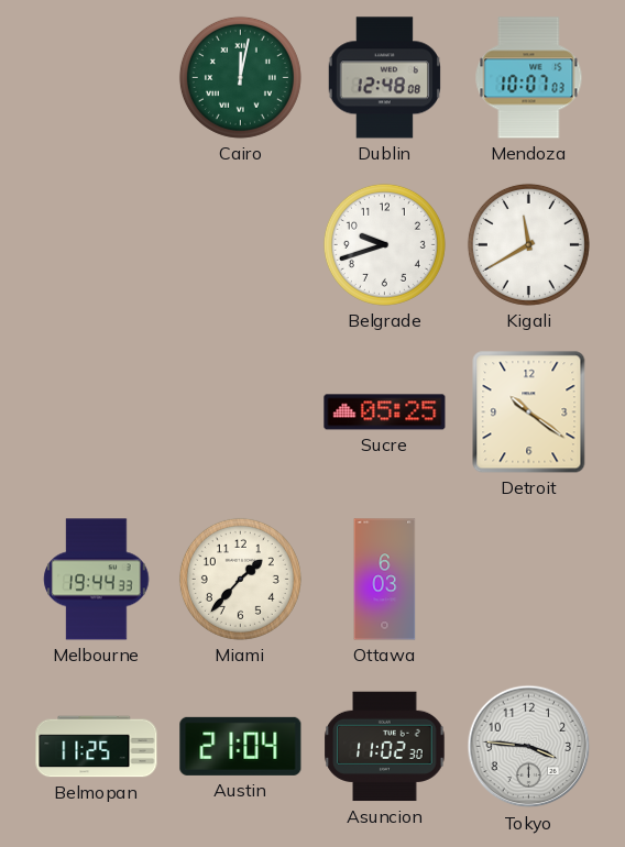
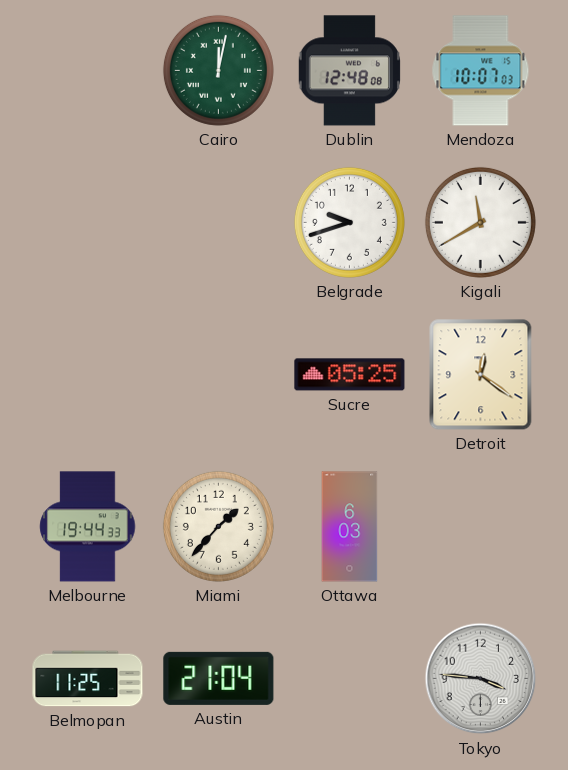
Detroit: 10:21 -> 12:21 (481, 375)
Asuncion: 11:02 -> none (385, 747)
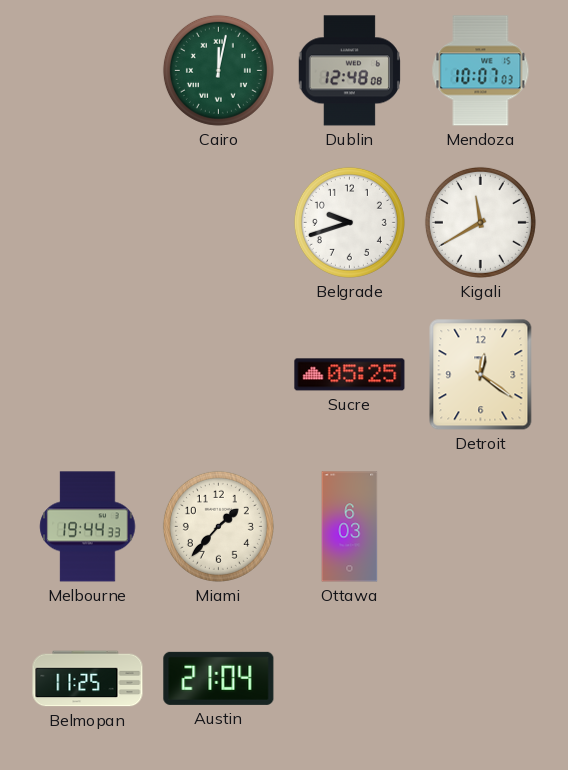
Tokyo: 3:46 -> none (481, 679)
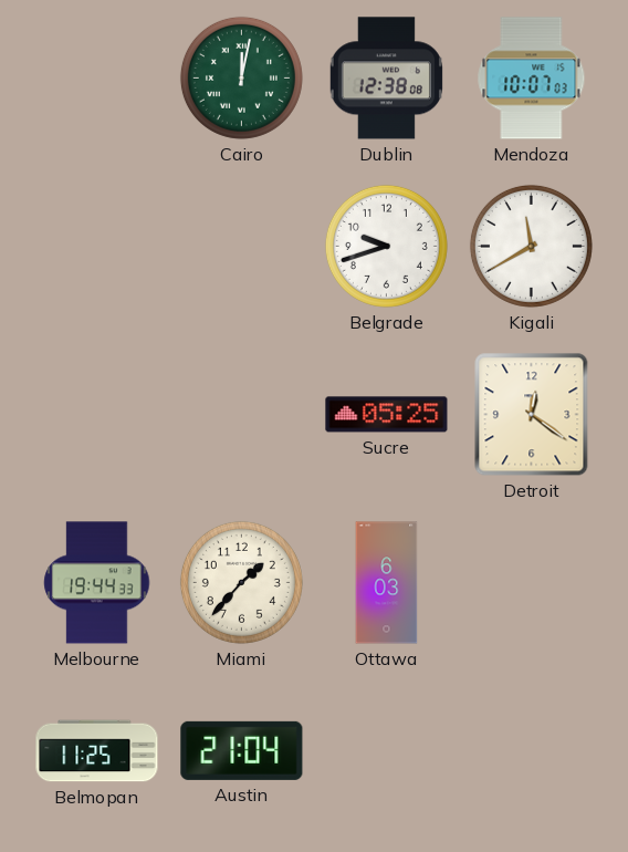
Dublin: 12:48 -> 12:38 (386, 79)
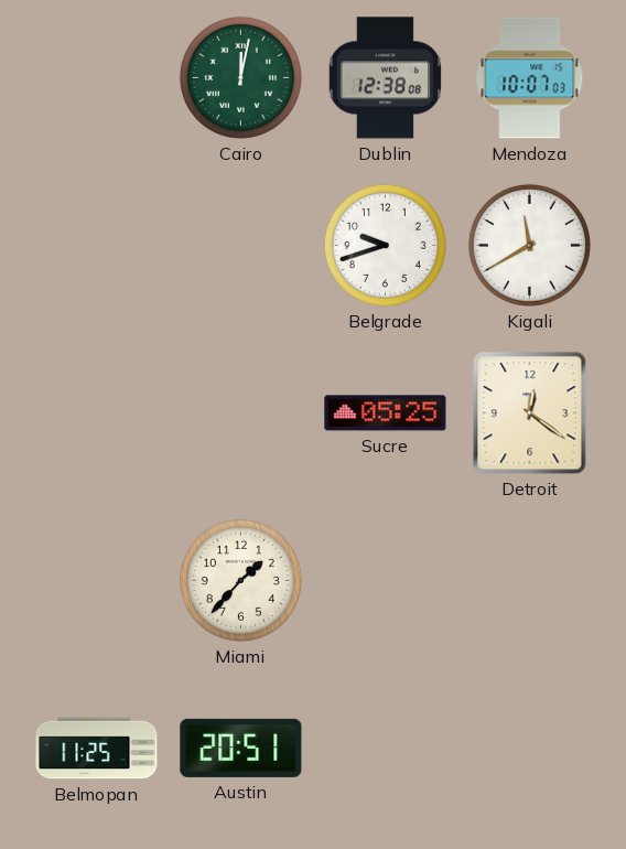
Melbourne: 19:44 -> none (97, 583)
Ottawa: 6:03 -> none (387, 583)
Austin: 21:04 -> 20:51 (241, 748)
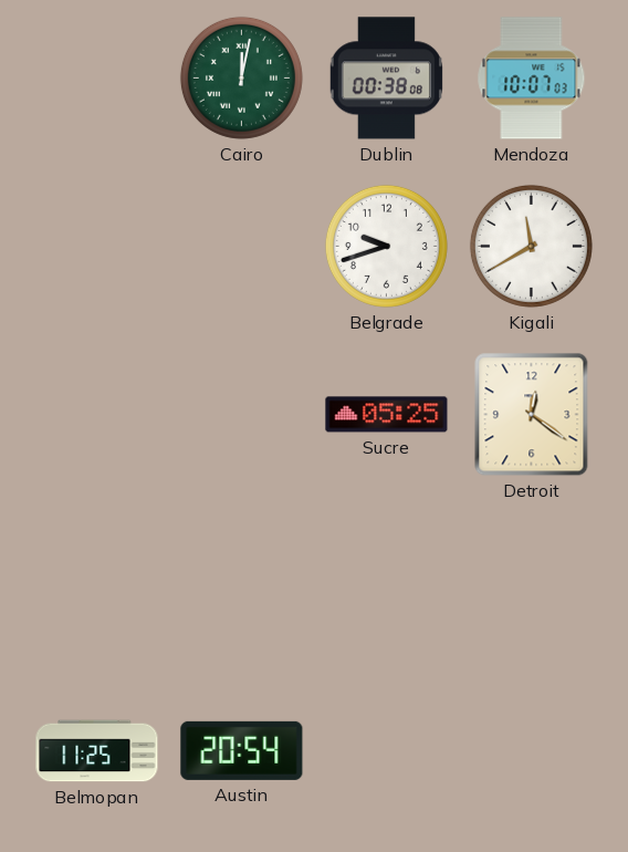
Dublin: 12:38 -> 00:38 (386, 79)
Miami: 1:37 -> none (240, 580)
Austin: 20:51 -> 20:54 (242, 750)
